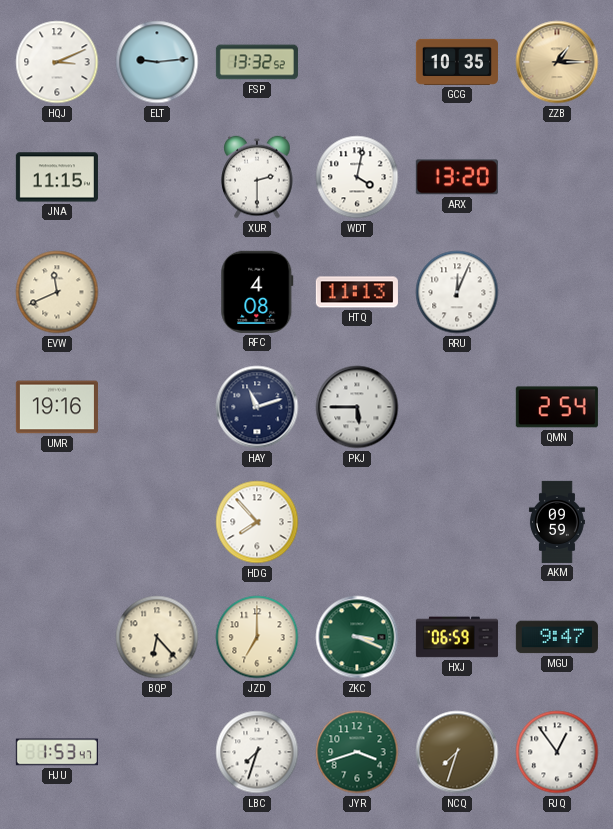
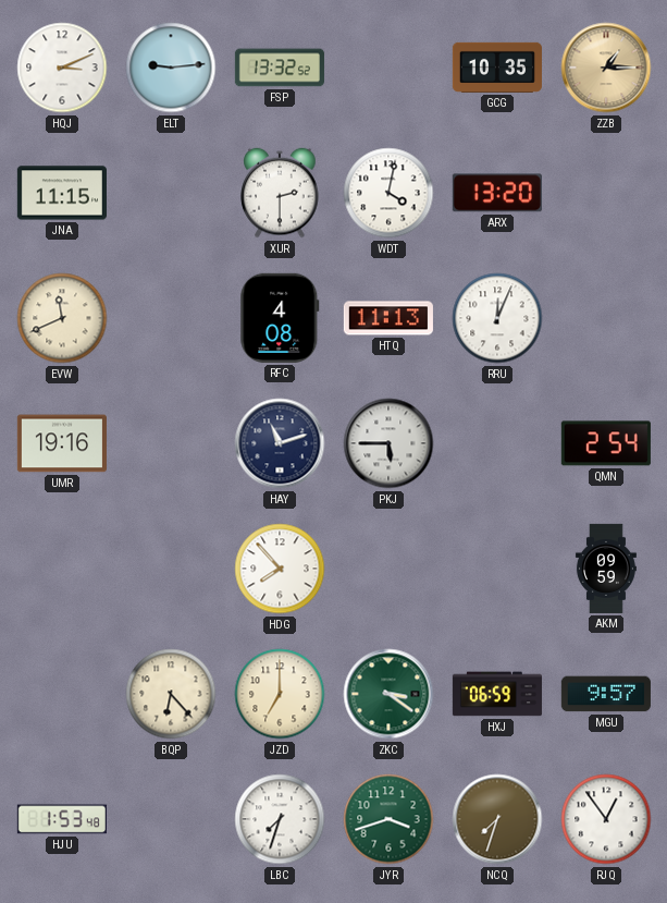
ZKC: 3:19 -> 3:21 (388, 694)
MGU: 9:47 -> 9:57 (606, 694)
HJU: 1:53:47 -> 1:53:48 (62, 819)
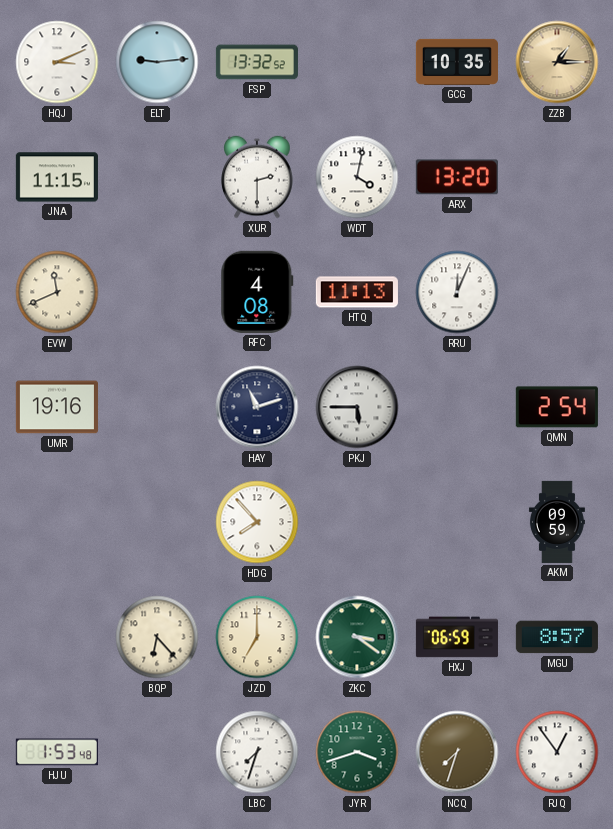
MGU: 9:57 -> 8:57 (557, 637)
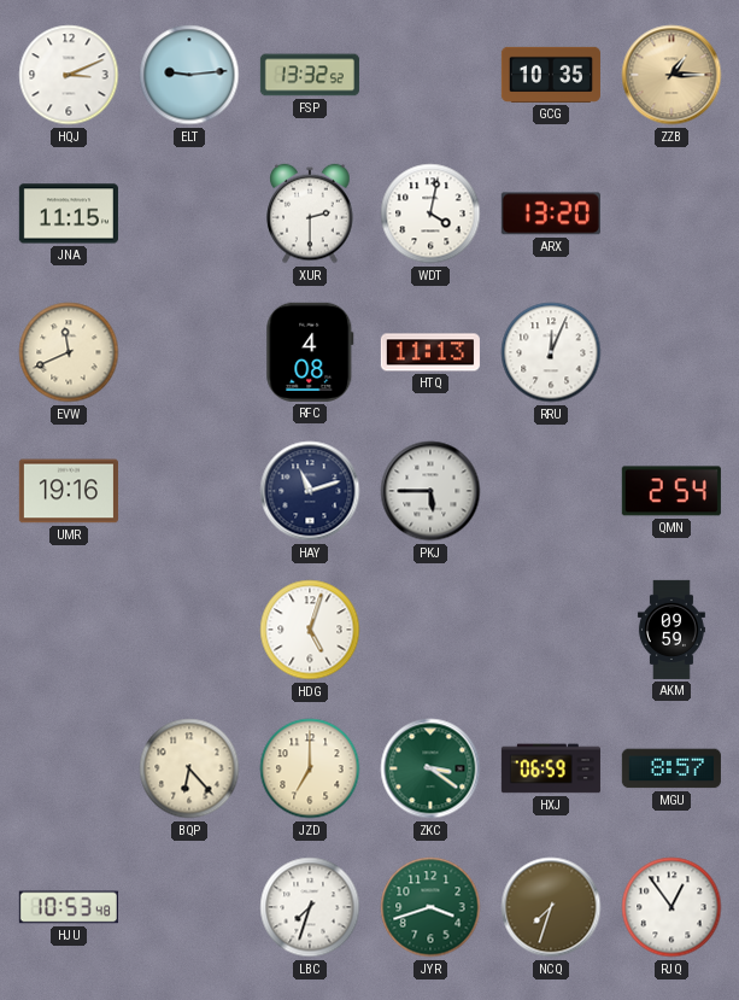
HDG: 7:53 -> 5:03 (310, 630)
HJU: 1:53 -> 10:53 (69, 907)
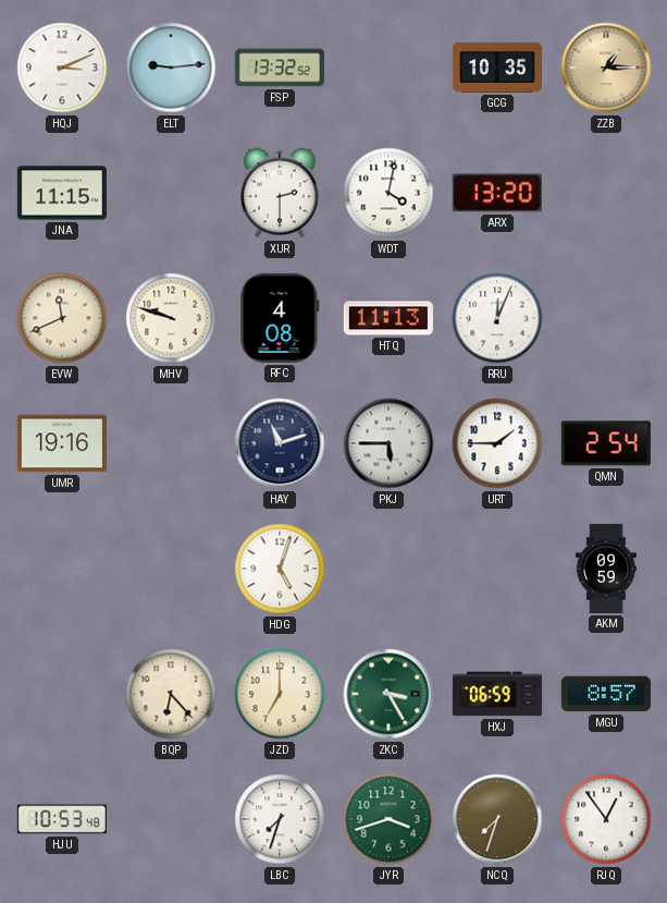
MHV: none -> 9:48 (171, 318)
URT: none -> 1:45 (497, 443)
ZKC: 3:21 -> 3:25 (388, 694)
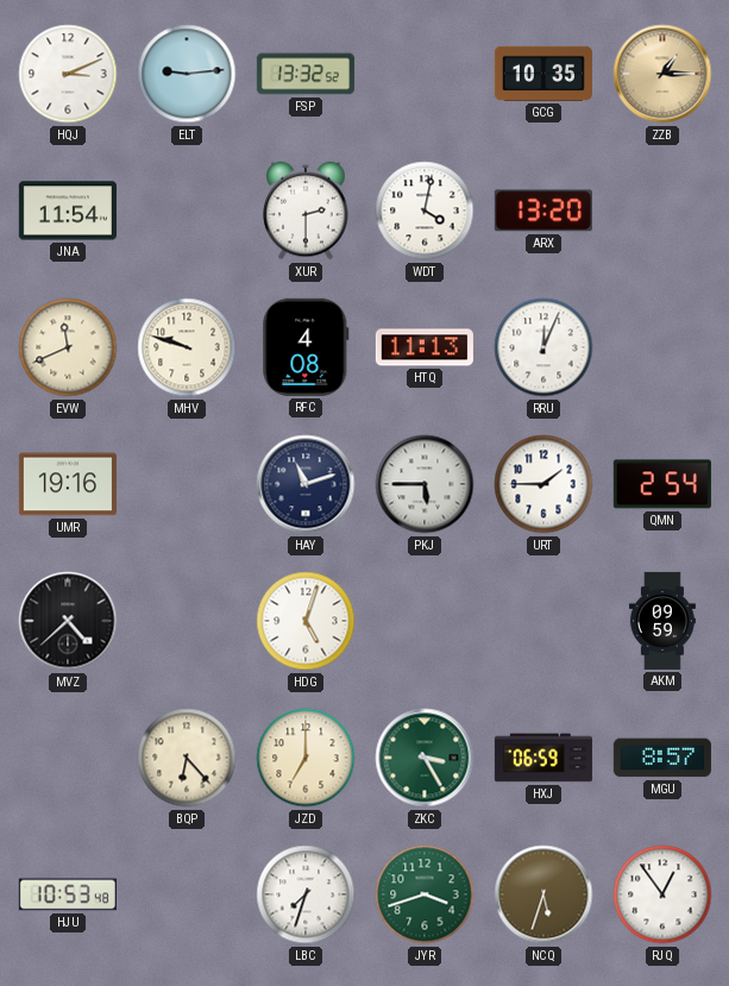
JNA: 11:15 -> 11:54 (68, 211)
MVZ: none -> 4:38 (68, 621)
NCQ: 7:33 -> 5:33 (543, 894)
